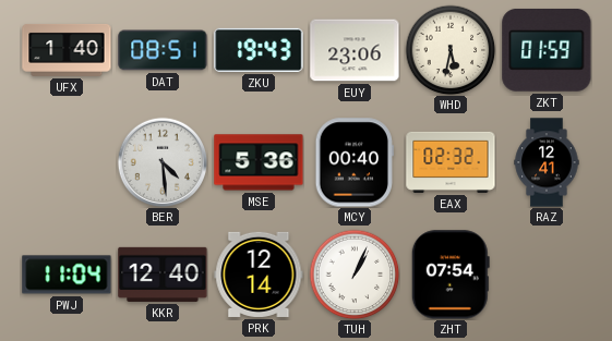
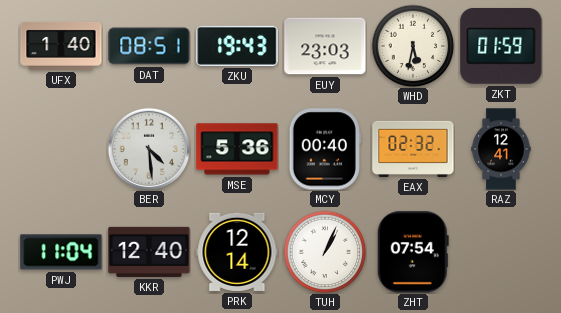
EUY: 23:06 -> 23:03 (325, 46)
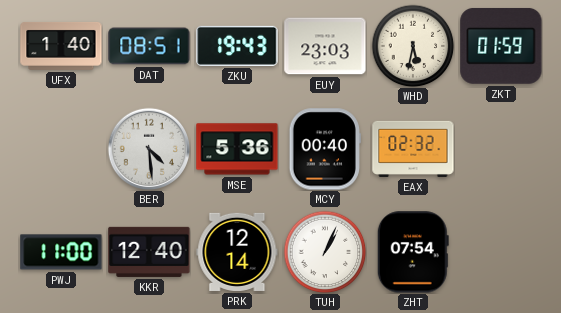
RAZ: 12:41 -> none (501, 149)
PWJ: 11:04 -> 11:00 (61, 252)
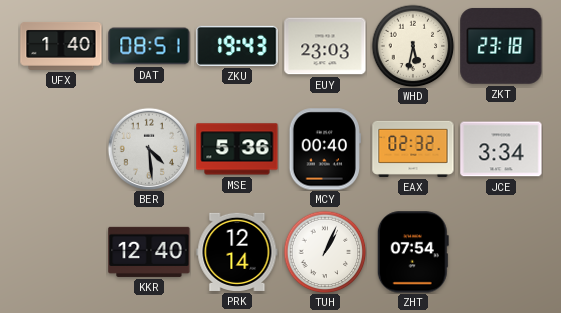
ZKT: 01:59 -> 23:18 (501, 46)
JCE: none -> 3:34 (501, 149)
PWJ: 11:00 -> none (61, 252)
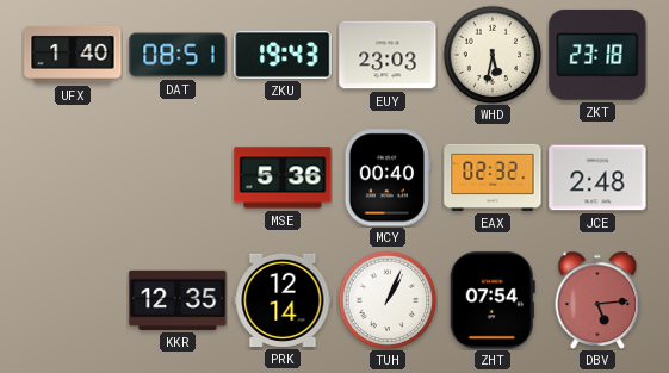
BER: 4:29 -> none (149, 149)
JCE: 3:34 -> 2:48 (597, 178)
KKR: 12:40 -> 12:35 (178, 300)
DBV: none -> 5:14 (597, 300)
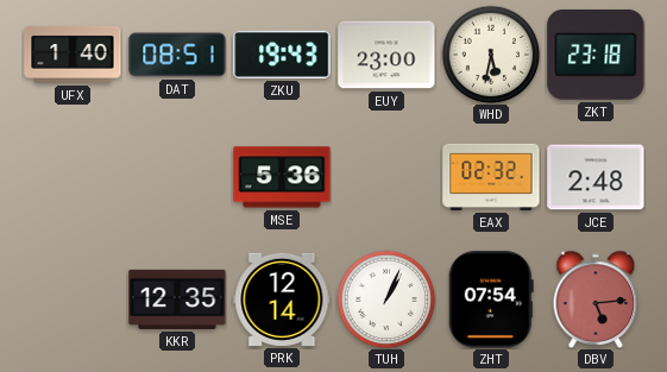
EUY: 23:03 -> 23:00 (386, 55)
MCY: 00:40 -> none (388, 178)
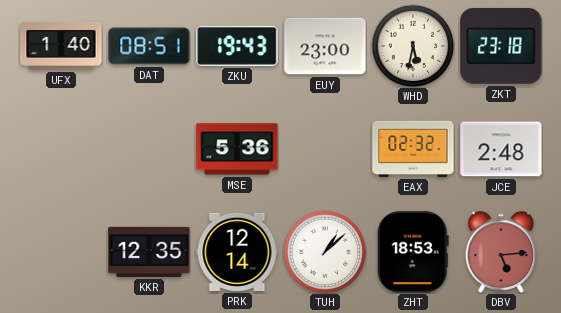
TUH: 1:04 -> 1:08 (325, 252)
ZHT: 07:54 -> 18:53 (413, 252)
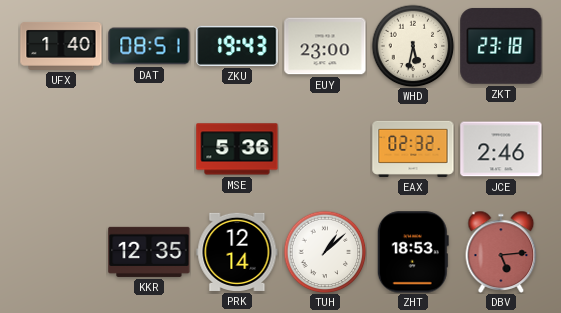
JCE: 2:48 -> 2:46 (501, 149)
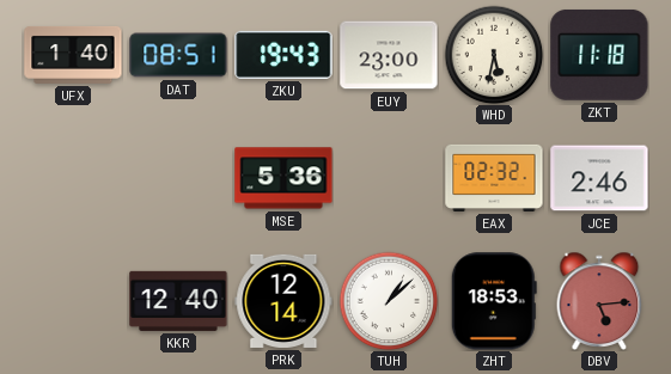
ZKT: 23:18 -> 11:18 (599, 55)
KKR: 12:35 -> 12:40 (178, 301)
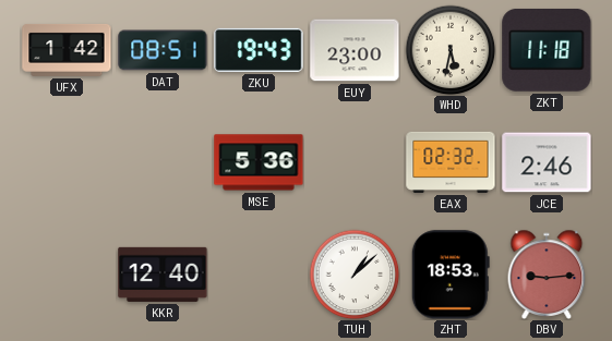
UFX: 1:40 -> 1:42 (67, 50)
PRK: 12:14 -> none (283, 301)
DBV: 5:14 -> 9:14 (547, 275)
